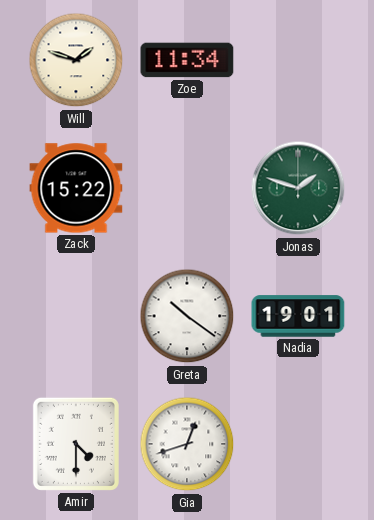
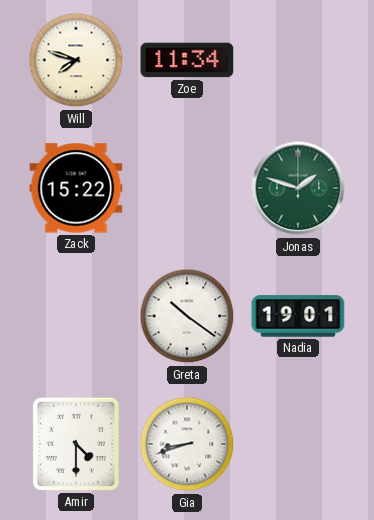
Will: 1:48 -> 7:48 (76, 60)
Gia: 12:42 -> 8:42 (187, 444)
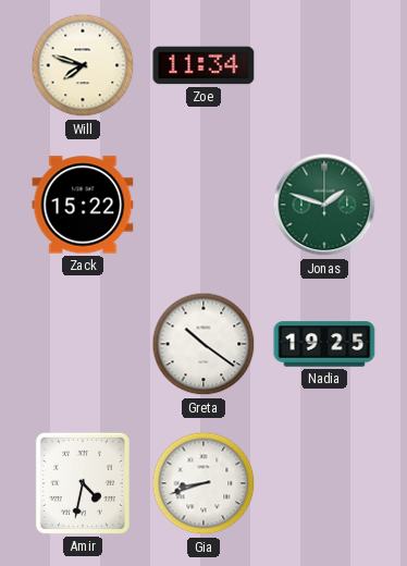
Nadia: 19:01 -> 19:25 (324, 344)
Amir: 4:30 -> 4:32 (83, 483)
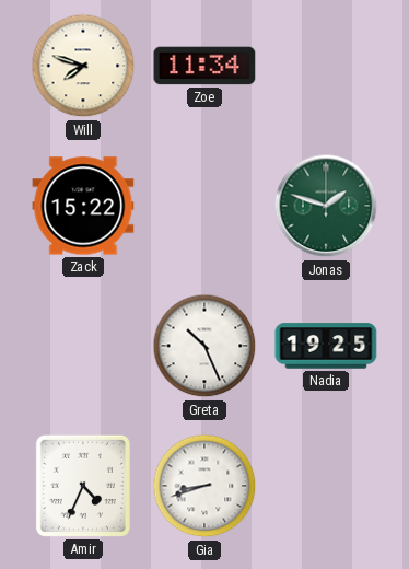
Greta: 10:21 -> 10:26 (204, 346)
Amir: 4:32 -> 4:34 (83, 486)
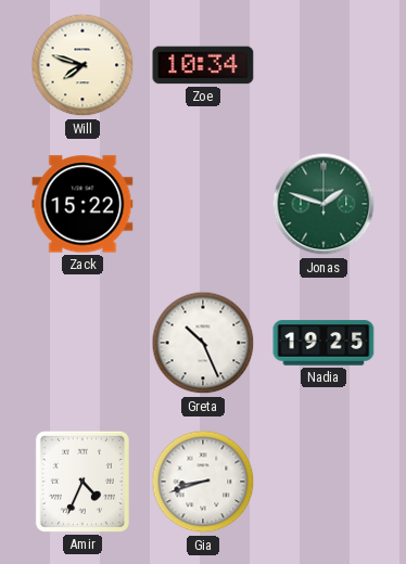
Zoe: 11:34 -> 10:34 (203, 65)
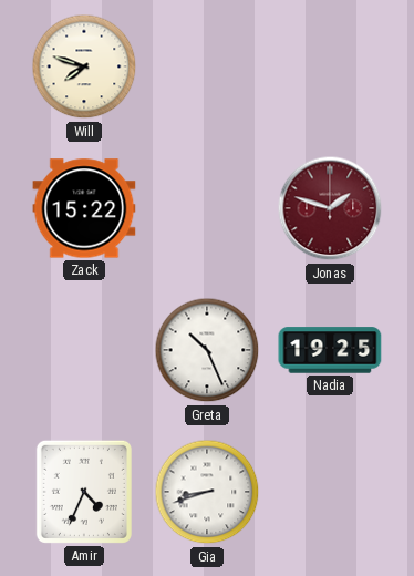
Zoe: 10:34 -> none (203, 65)
Jonas dial: green -> burgundy (330, 208)
